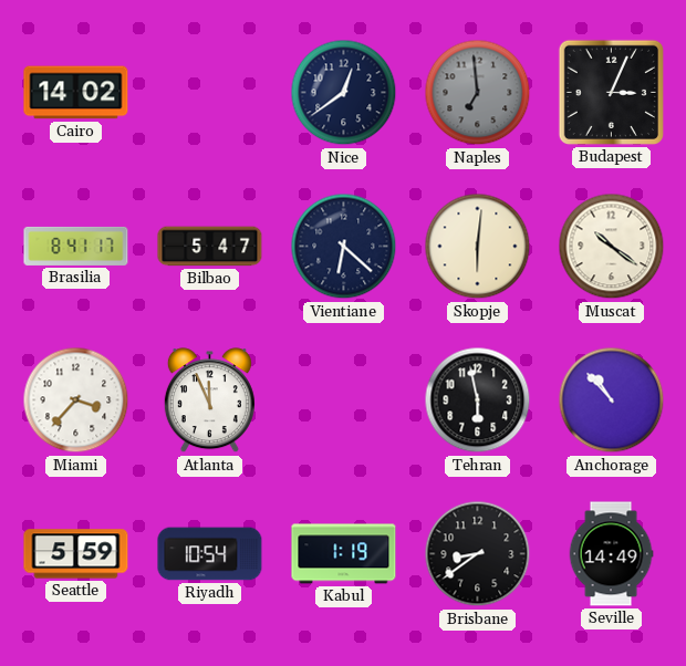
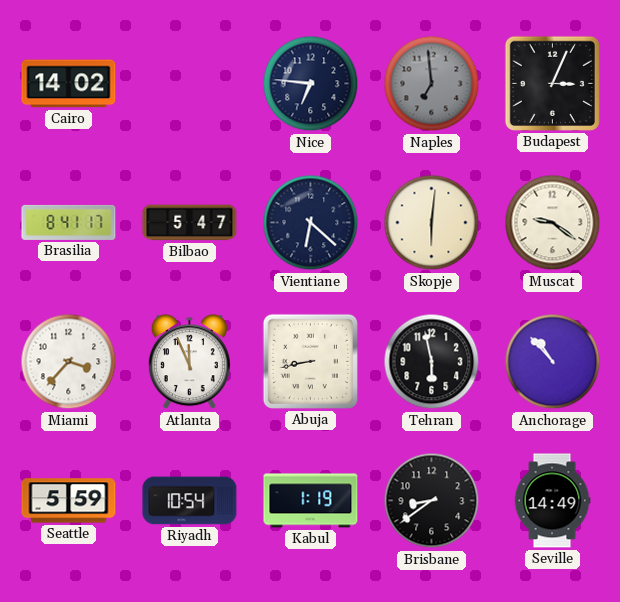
Nice: 12:39 -> 6:46 (311, 84)
Muscat: 10:21 -> 9:21 (553, 223)
Abuja: none -> 8:43 (310, 361)
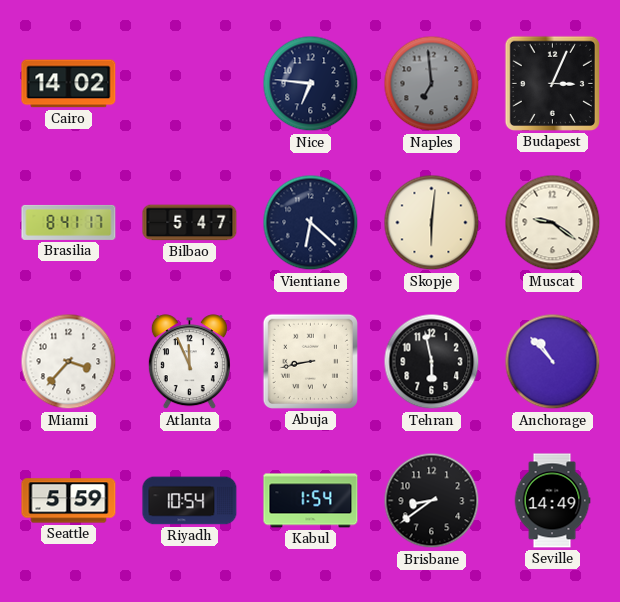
Kabul: 1:19 -> 1:54 (311, 501)
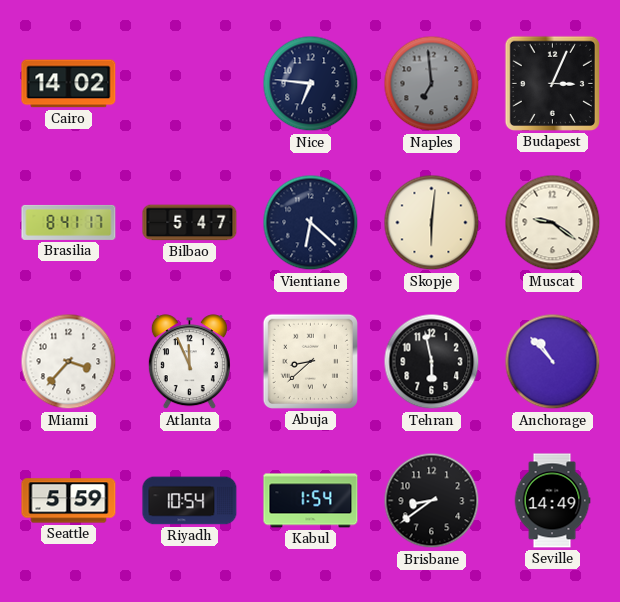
Abuja: 8:43 -> 8:38 (310, 361)
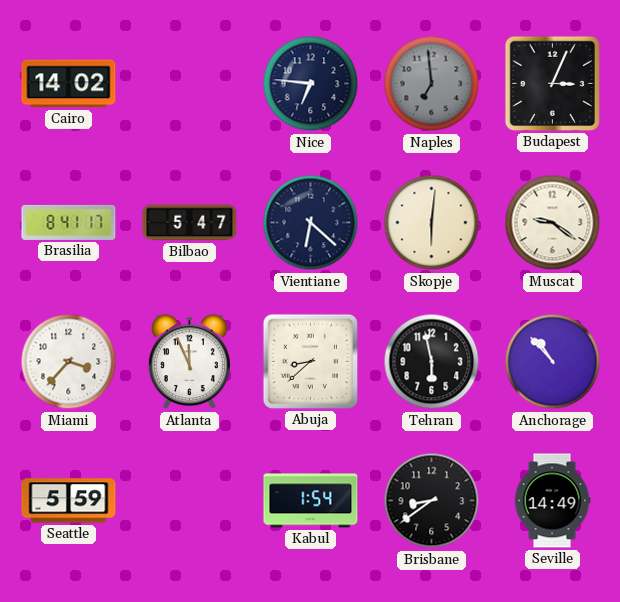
Riyadh: 10:54 -> none (190, 501)
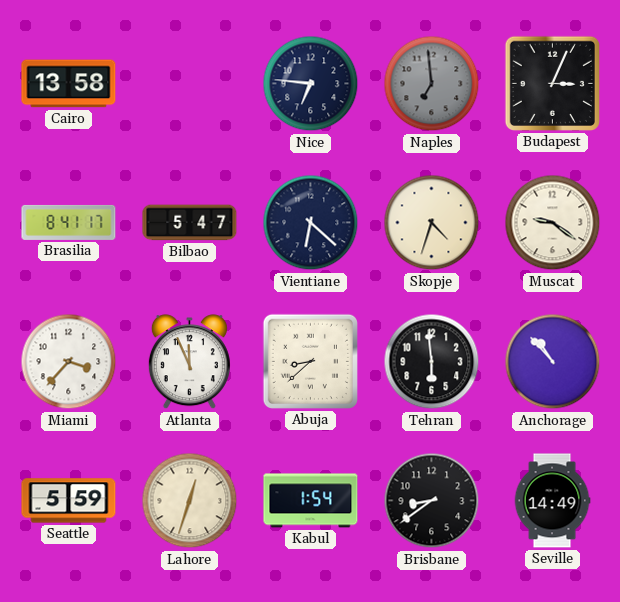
Cairo: 14:02 -> 13:58 (69, 84)
Skopje: 6:01 -> 4:33 (432, 223)
Tehran: 5:58 -> 5:59 (432, 362)
Lahore: none -> 12:33 (190, 501)
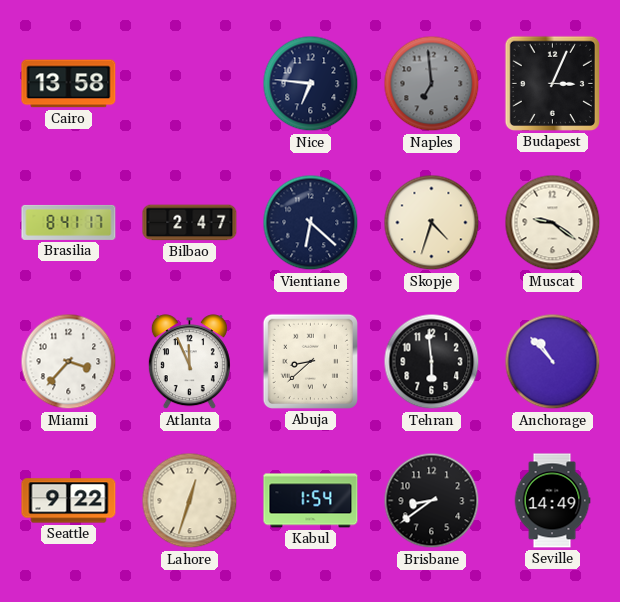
Bilbao: 5:47 -> 2:47 (190, 223)
Seattle: 5:59 -> 9:22 (69, 501)
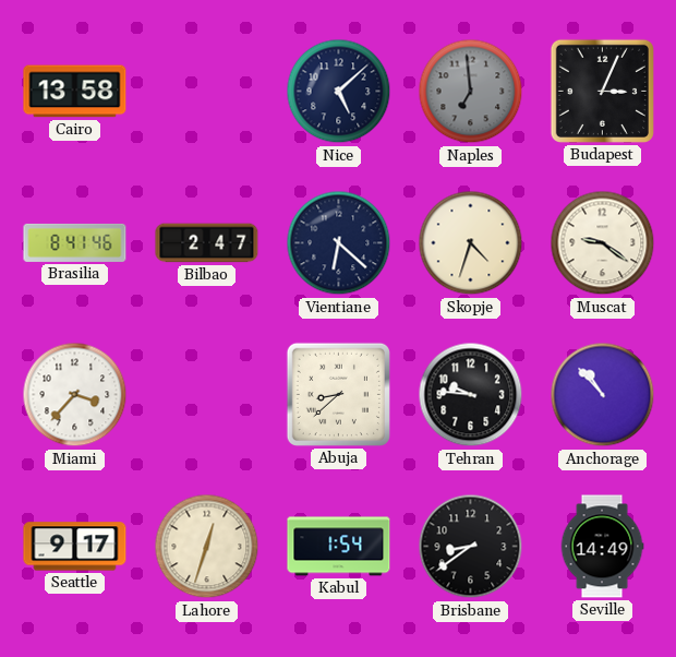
Nice: 6:46 -> 5:08 (339, 92)
Brasilia: 8:41:17 -> 8:41:46 (75, 242)
Atlanta: 11:56 -> none (189, 362)
Tehran: 5:59 -> 9:46 (471, 395)
Seattle: 9:22 -> 9:17 (75, 547)
